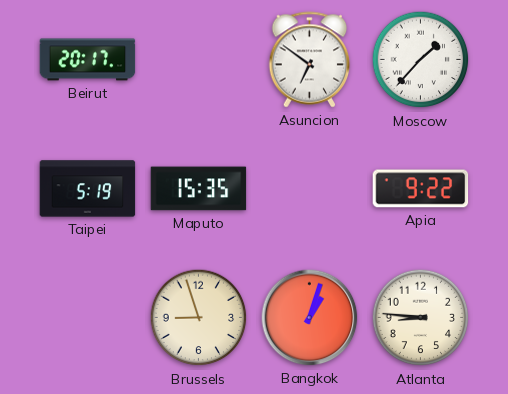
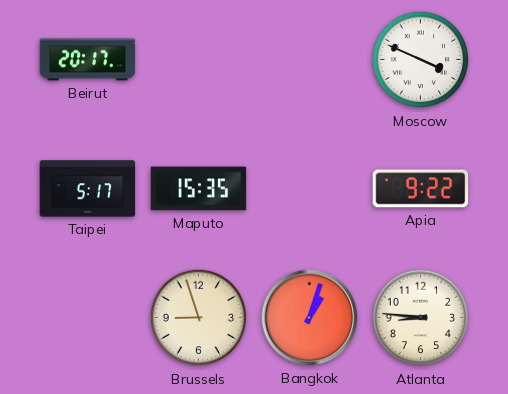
Asuncion: 6:51 -> none (310, 60)
Moscow: 1:37 -> 3:49 (421, 60)
Taipei: 5:19 -> 5:17 (88, 189)
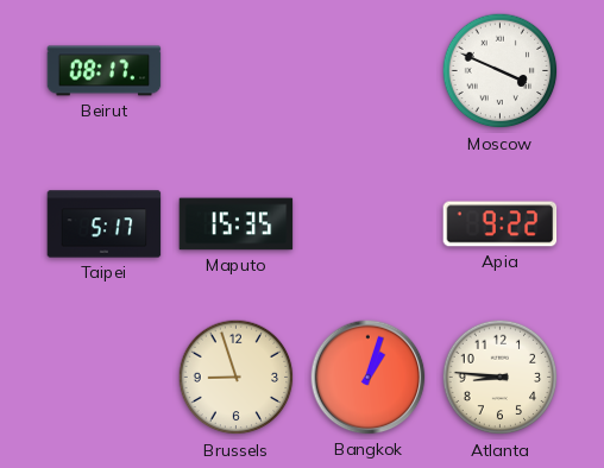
Beirut: 20:17 -> 08:17 (105, 71)
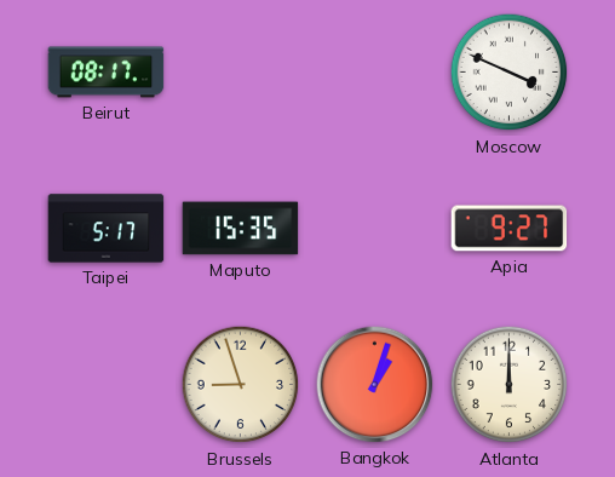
Apia: 9:22 -> 9:27 (510, 229)
Atlanta: 8:46 -> 12:00 (510, 385)
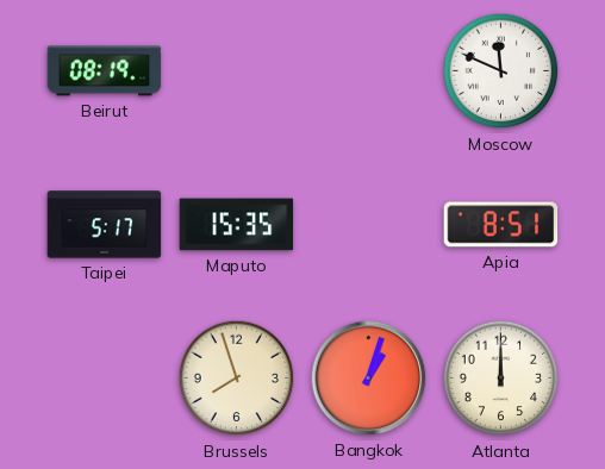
Beirut: 08:17 -> 08:19 (105, 71)
Moscow: 3:49 -> 11:49 (501, 71)
Apia: 9:27 -> 8:51 (501, 225)
Brussels: 8:57 -> 7:57 (237, 379)
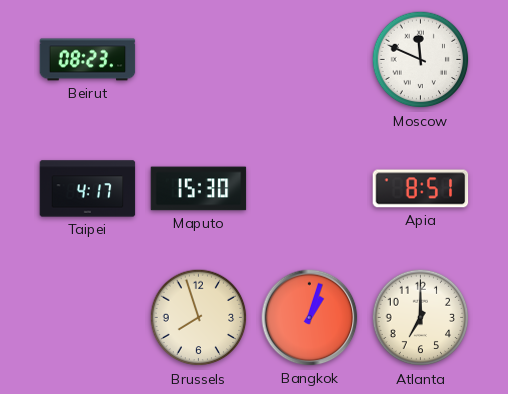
Beirut: 08:19 -> 08:23 (88, 60)
Taipei: 5:17 -> 4:17 (88, 189)
Maputo: 15:35 -> 15:30 (199, 189)
Atlanta: 12:00 -> 7:00 (421, 318)
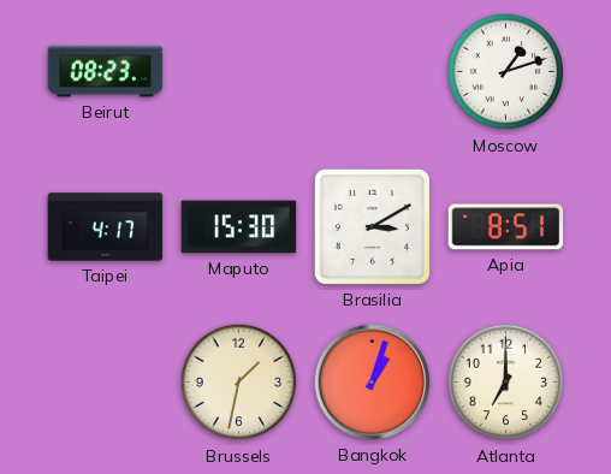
Moscow: 11:49 -> 1:12 (506, 72)
Brasilia: none -> 3:10 (372, 226)
Brussels: 7:57 -> 1:32 (239, 383)
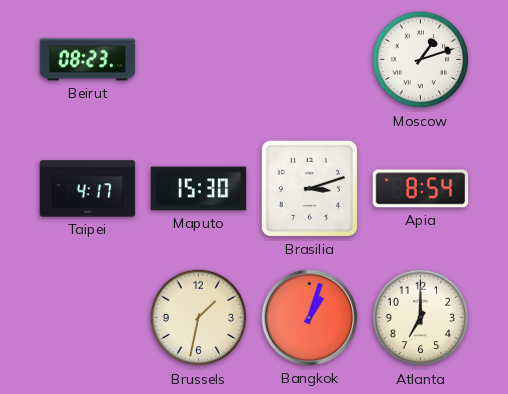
Brasilia: 3:10 -> 3:12 (309, 188)
Apia: 8:51 -> 8:54 (421, 189)
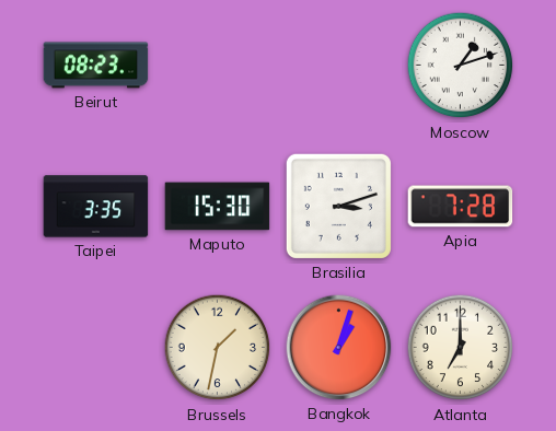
Taipei: 4:17 -> 3:35 (96, 207)
Apia: 8:54 -> 7:28 (461, 207)
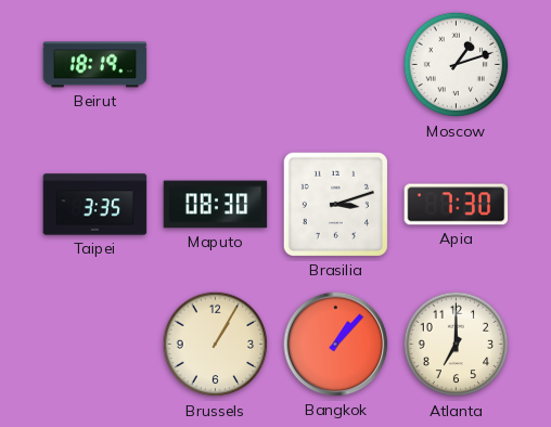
Beirut: 08:23 -> 18:19 (95, 65)
Maputo: 15:30 -> 08:30 (216, 205)
Apia: 7:28 -> 7:30 (457, 205)
Brussels: 1:32 -> 1:05 (216, 345)
Bangkok: 1:03 -> 1:07 (336, 345)
